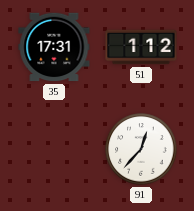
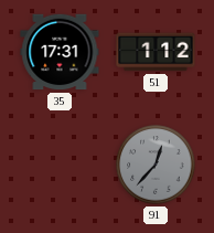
91 dial: white -> grey (156, 165)
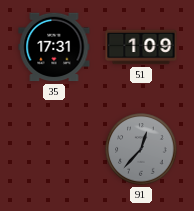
51: 1:12 -> 1:09 (141, 47)
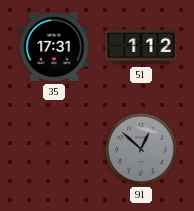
51: 1:09 -> 1:12 (141, 47)
91: 12:37 -> 12:52 (141, 149)
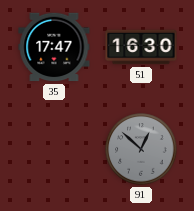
35: 17:31 -> 17:47 (54, 47)
51: 1:12 -> 16:30 (141, 47)
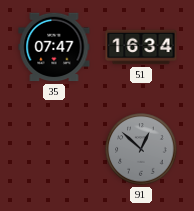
35: 17:47 -> 07:47 (54, 47)
51: 16:30 -> 16:34 (141, 47)
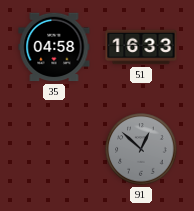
35: 07:47 -> 04:58 (54, 47)
51: 16:34 -> 16:33 (141, 47)
